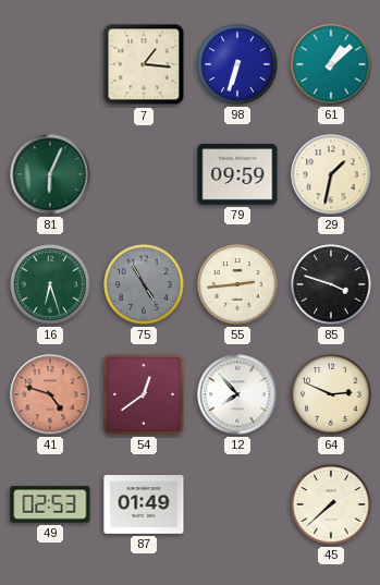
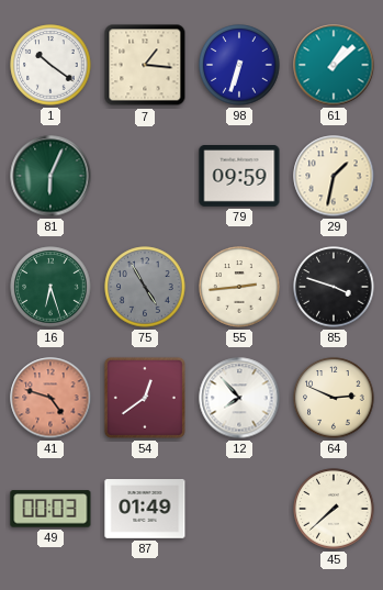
1: none -> 10:21 (50, 65)
49: 02:53 -> 00:03 (50, 509)
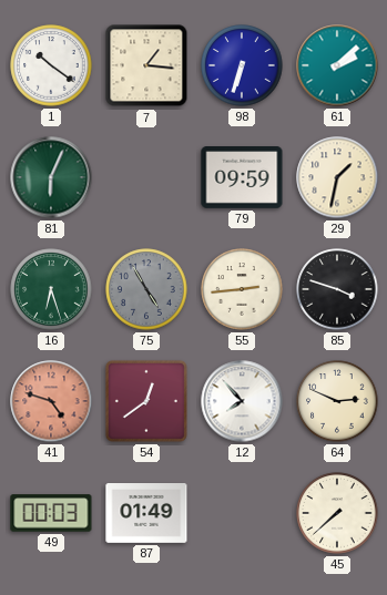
61: 1:08 -> 2:08 (337, 65)
